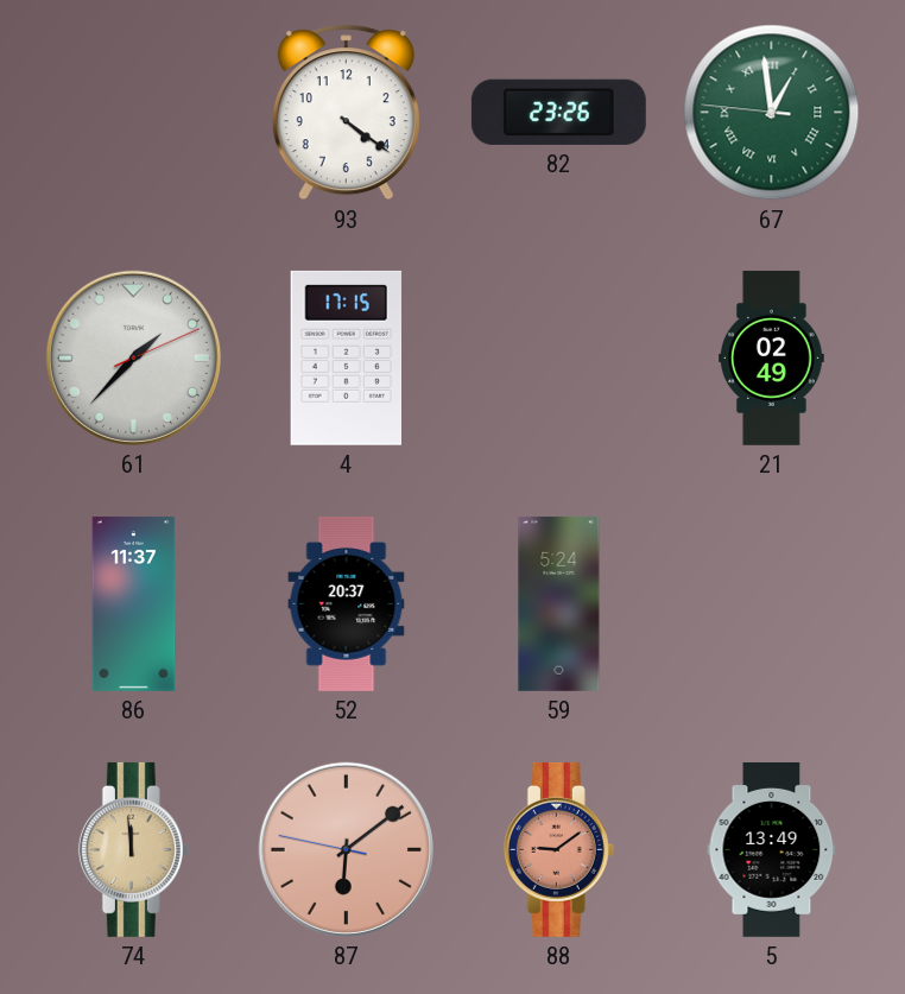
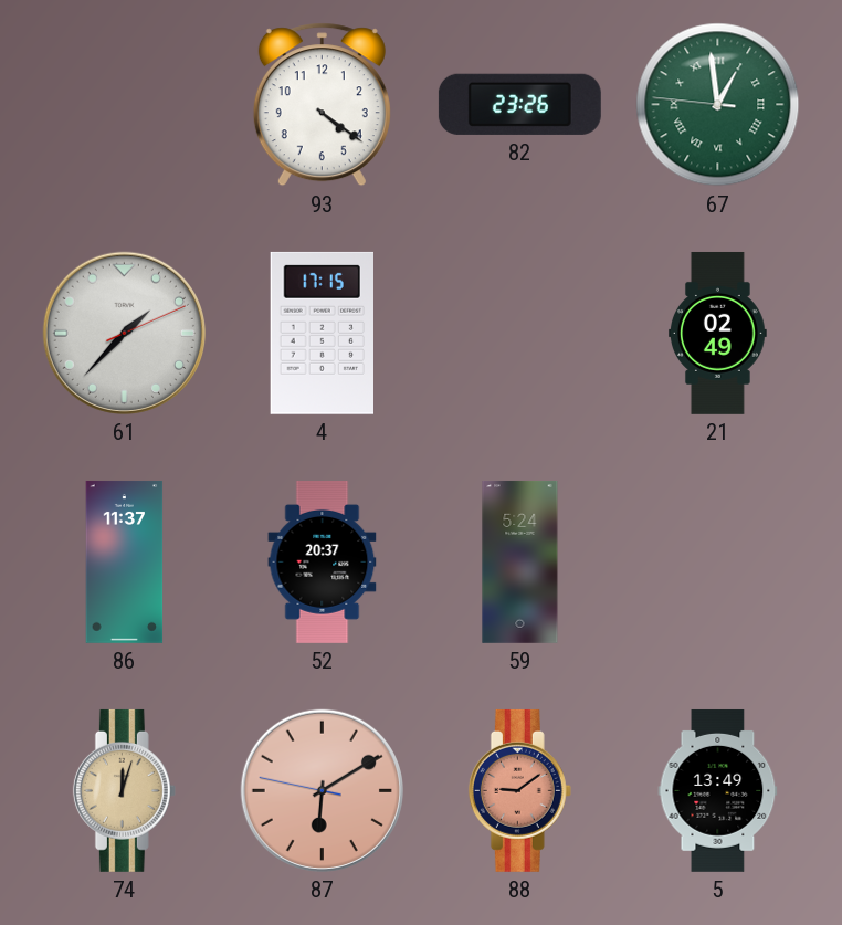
74: 11:59 -> 12:03 (124, 790)
87: 6:08 -> 6:09 (322, 790)
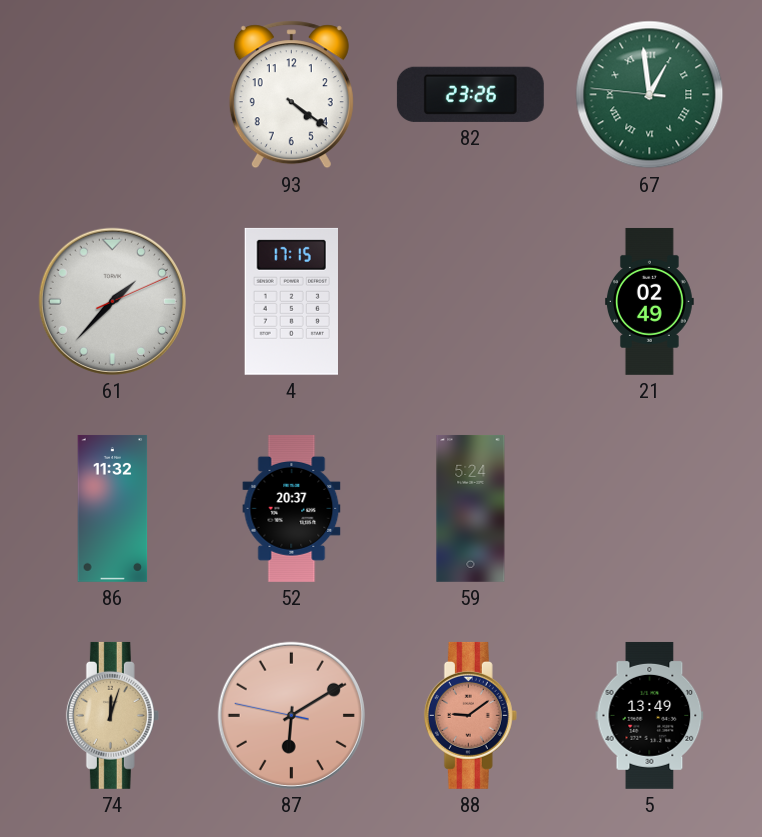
86: 11:37 -> 11:32 (113, 508)
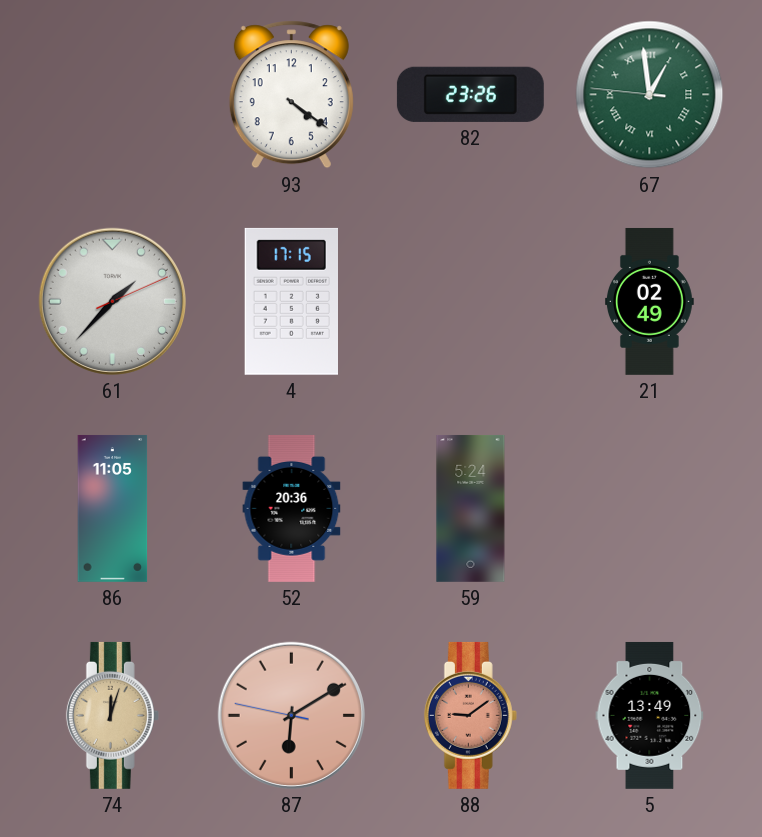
86: 11:32 -> 11:05 (113, 508)
52: 20:37 -> 20:36 (292, 508)
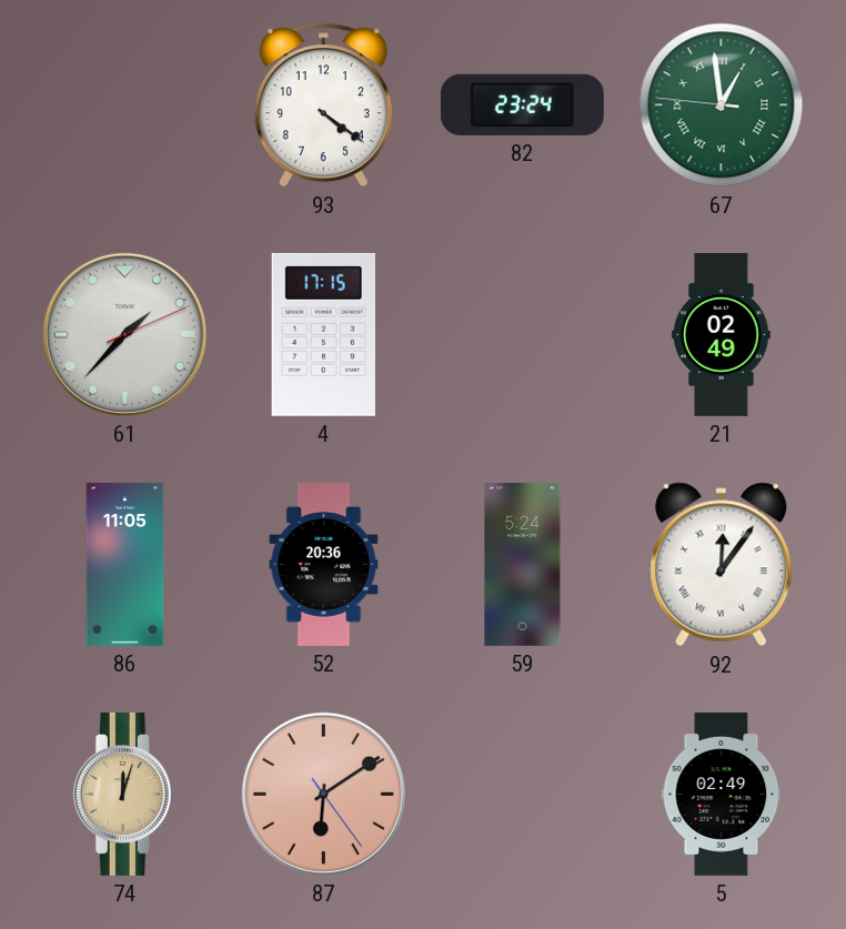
82: 23:26 -> 23:24 (522, 104)
92: none -> 12:06 (722, 565)
87: 6:09:47 -> 6:09:24 (323, 794)
88: 9:09 -> none (470, 715)
5: 13:49 -> 02:49 (722, 794)
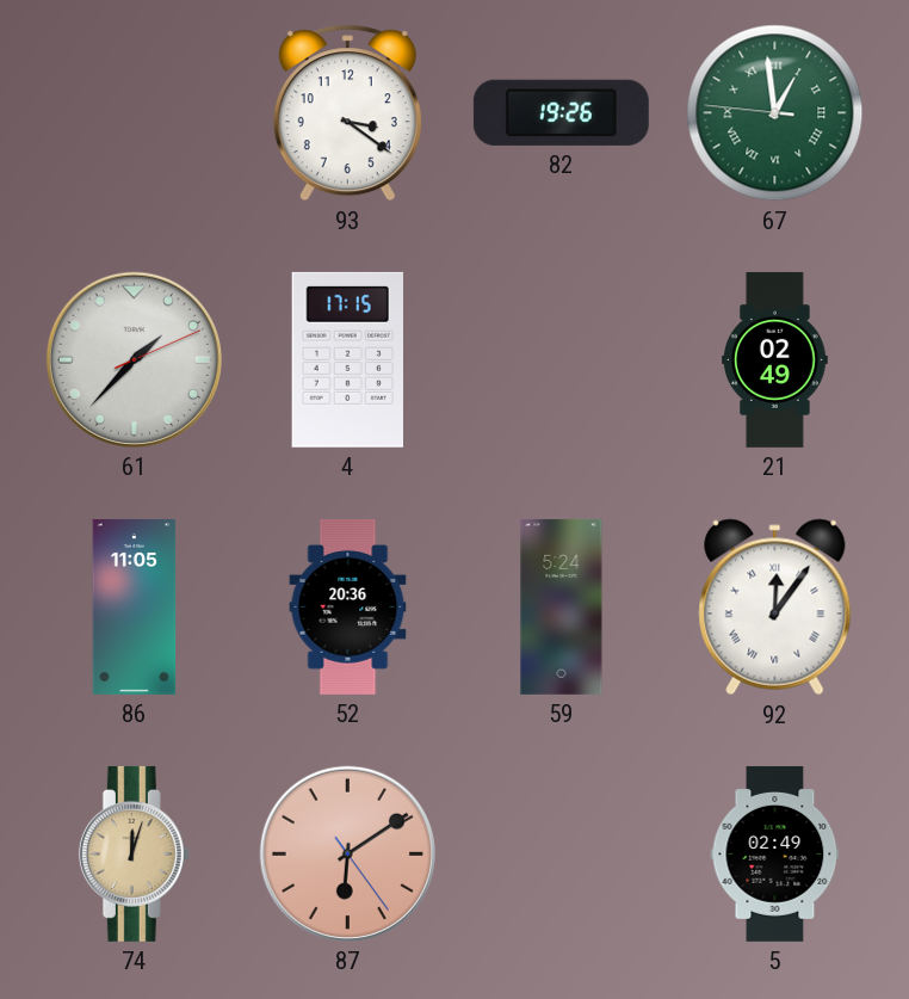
93: 4:21 -> 3:21 (347, 113)
82: 23:24 -> 19:26 (561, 112)
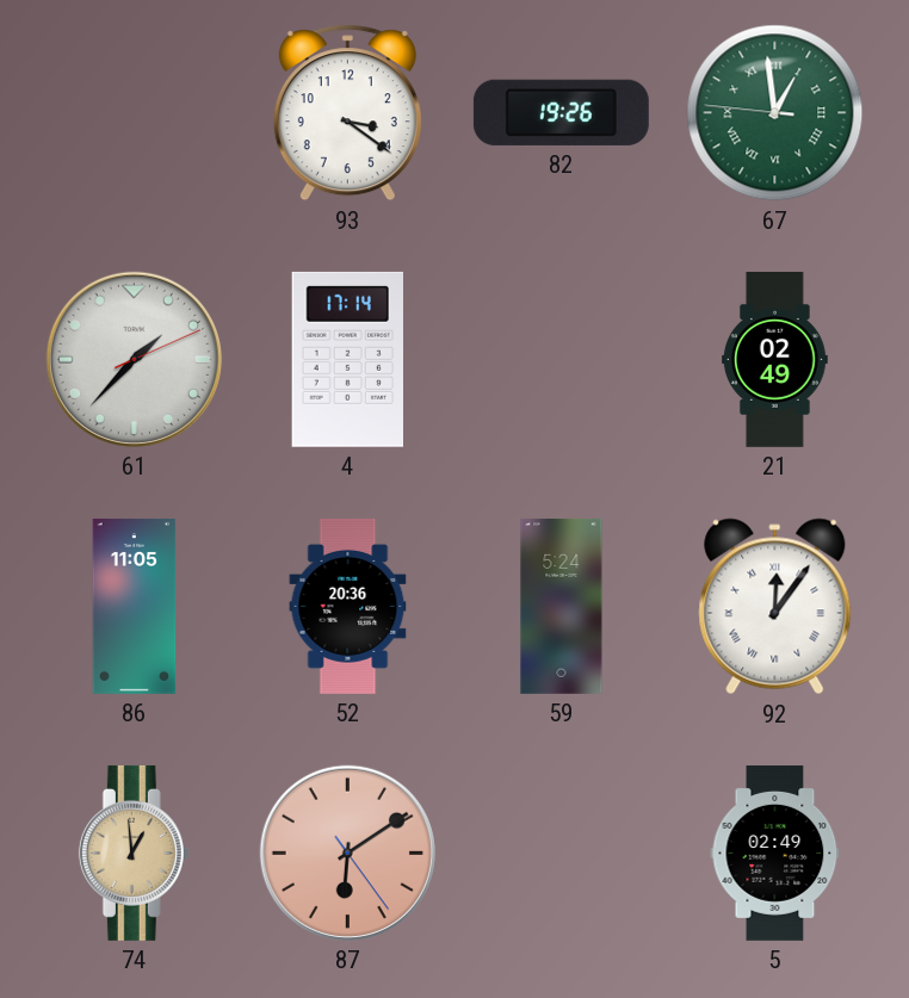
4: 17:15 -> 17:14 (347, 359)
74: 12:03 -> 12:59 (134, 853)
